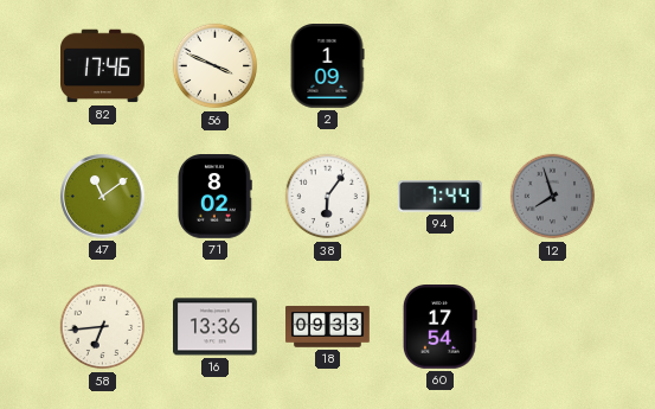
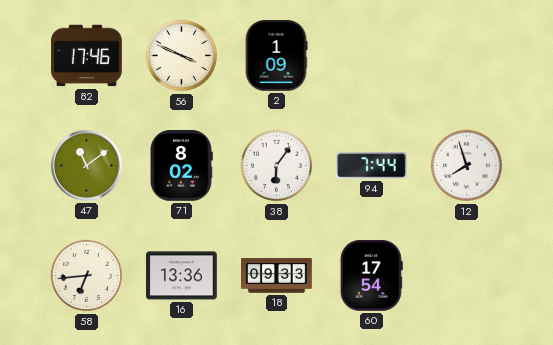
12 dial: grey -> white (467, 166)
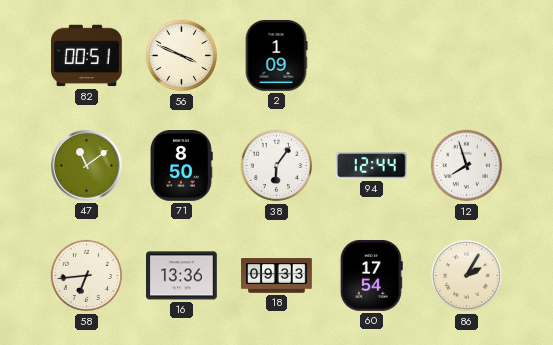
82: 17:46 -> 00:51 (87, 56)
71: 8:02 -> 8:50 (182, 166)
94: 7:44 -> 12:44 (371, 166)
86: none -> 2:05 (467, 276)
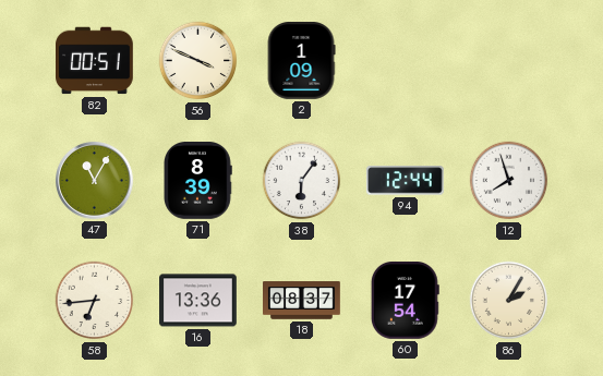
47: 11:09 -> 11:05 (95, 181)
71: 8:50 -> 8:39 (198, 181)
18: 09:33 -> 08:37 (302, 301)
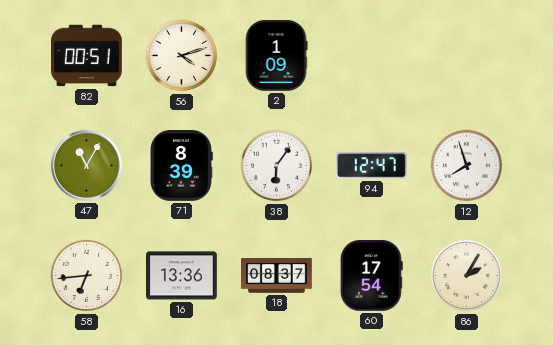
56: 3:49 -> 4:12 (182, 56)
94: 12:44 -> 12:47 (371, 166)
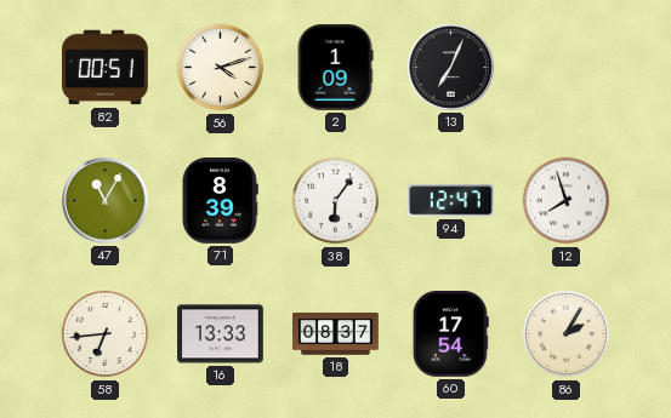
13: none -> 7:04 (451, 68)
16: 13:36 -> 13:33 (221, 334)
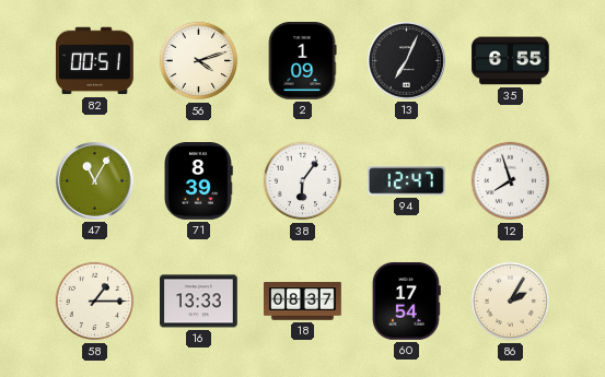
35: none -> 6:55 (511, 61)
58: 6:44 -> 1:15 (95, 302)
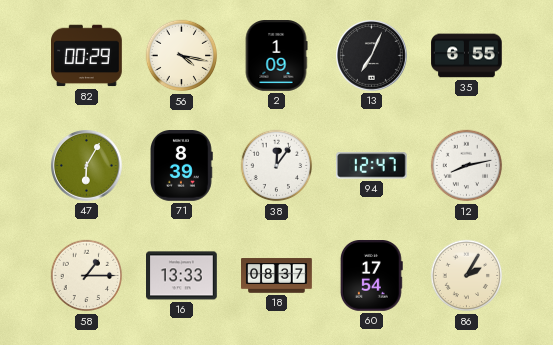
82: 00:51 -> 00:29 (87, 56)
56: 4:12 -> 4:17 (182, 56)
47: 11:05 -> 6:05 (87, 166)
38: 6:06 -> 12:06 (277, 166)
12: 7:57 -> 8:13 (467, 166)
